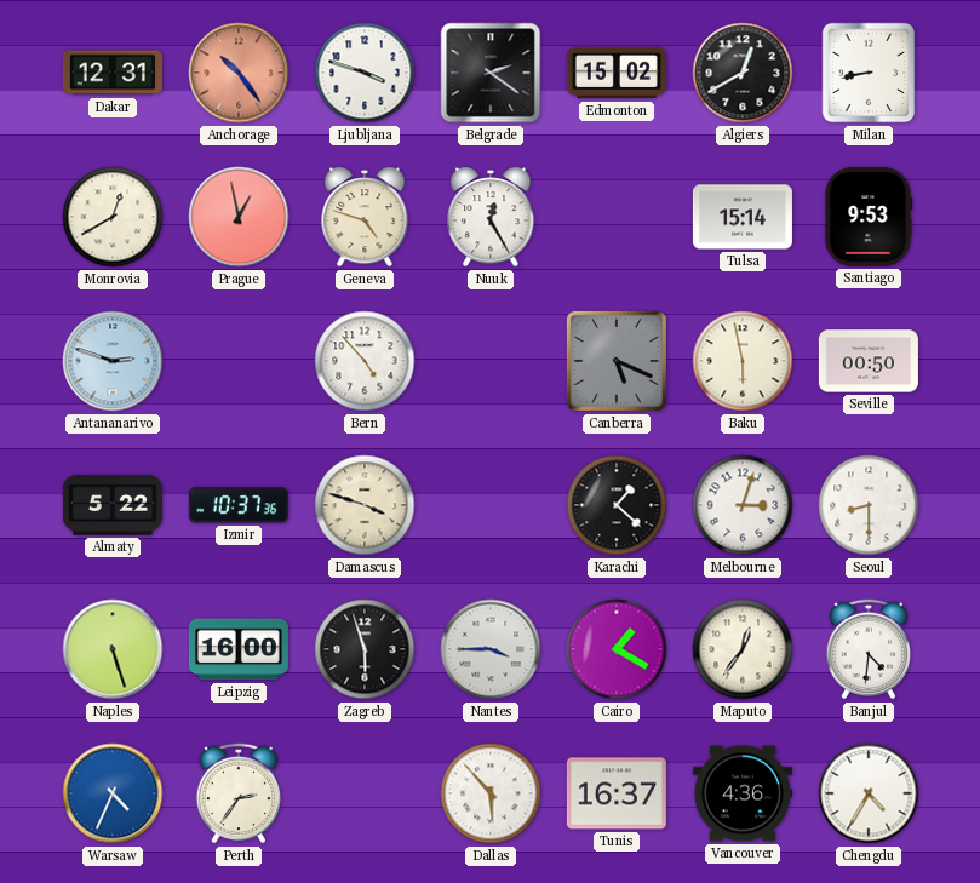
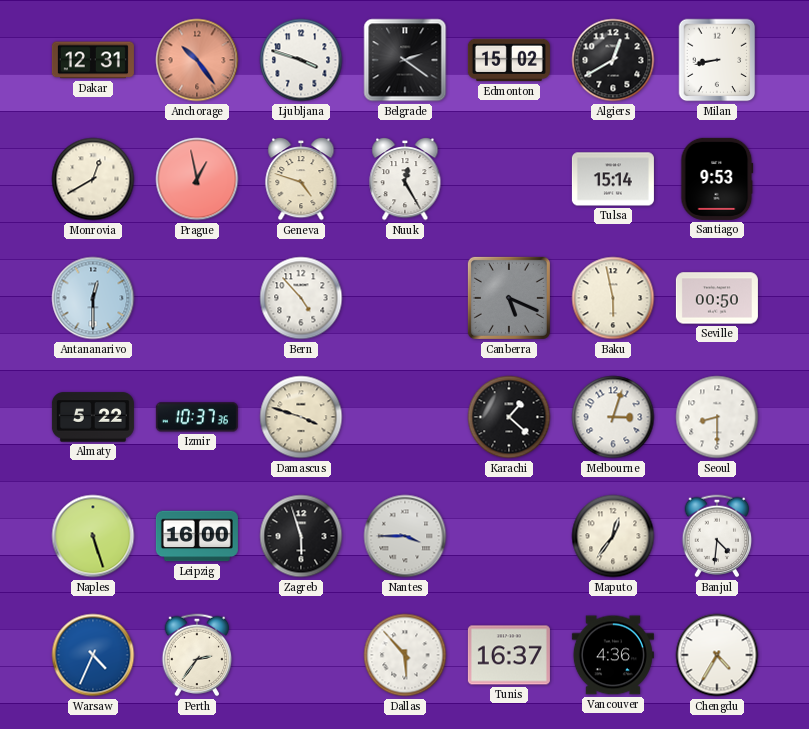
Antananarivo: 2:48 -> 12:30 (93, 298)
Cairo: 1:20 -> none (617, 649)
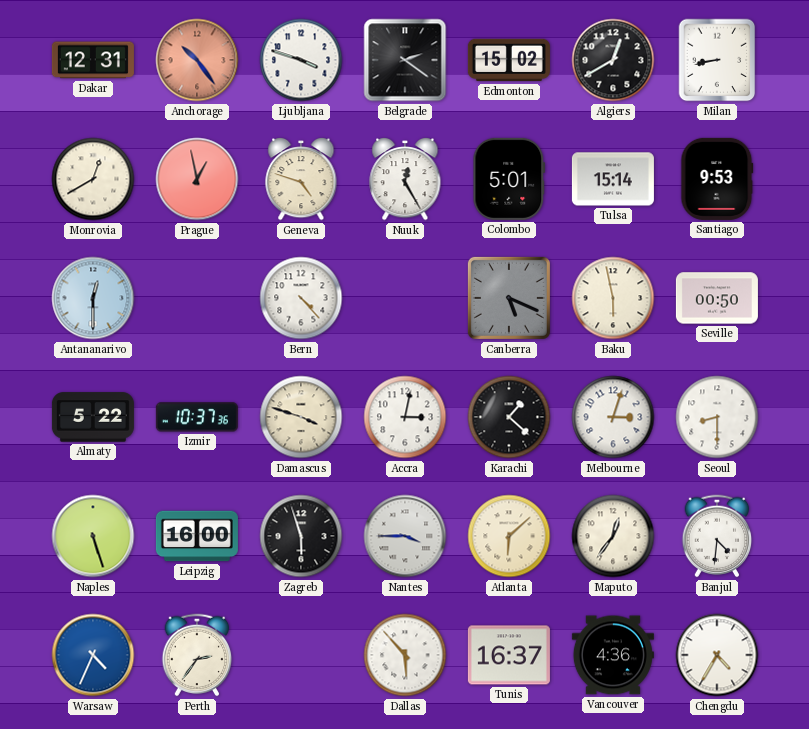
Colombo: none -> 5:01 (509, 179)
Bern: 4:53 -> 4:23 (301, 298)
Accra: none -> 3:02 (405, 417)
Atlanta: none -> 6:08 (509, 536)
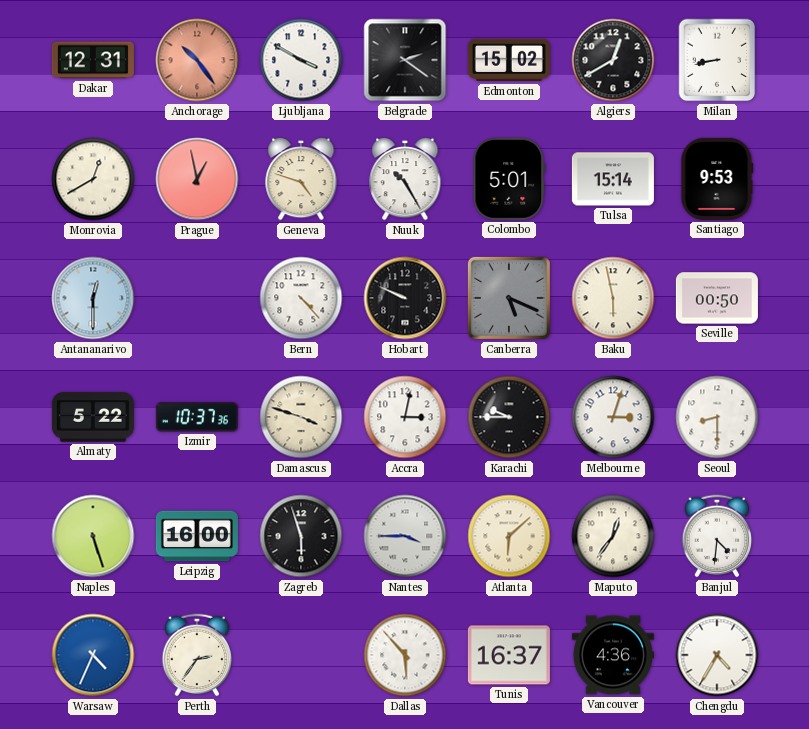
Ljubljana: 3:48 -> 3:50 (301, 60)
Nuuk: 12:25 -> 10:25 (405, 180)
Hobart: none -> 9:49 (405, 298)
Karachi: 1:22 -> 9:45 (509, 417)
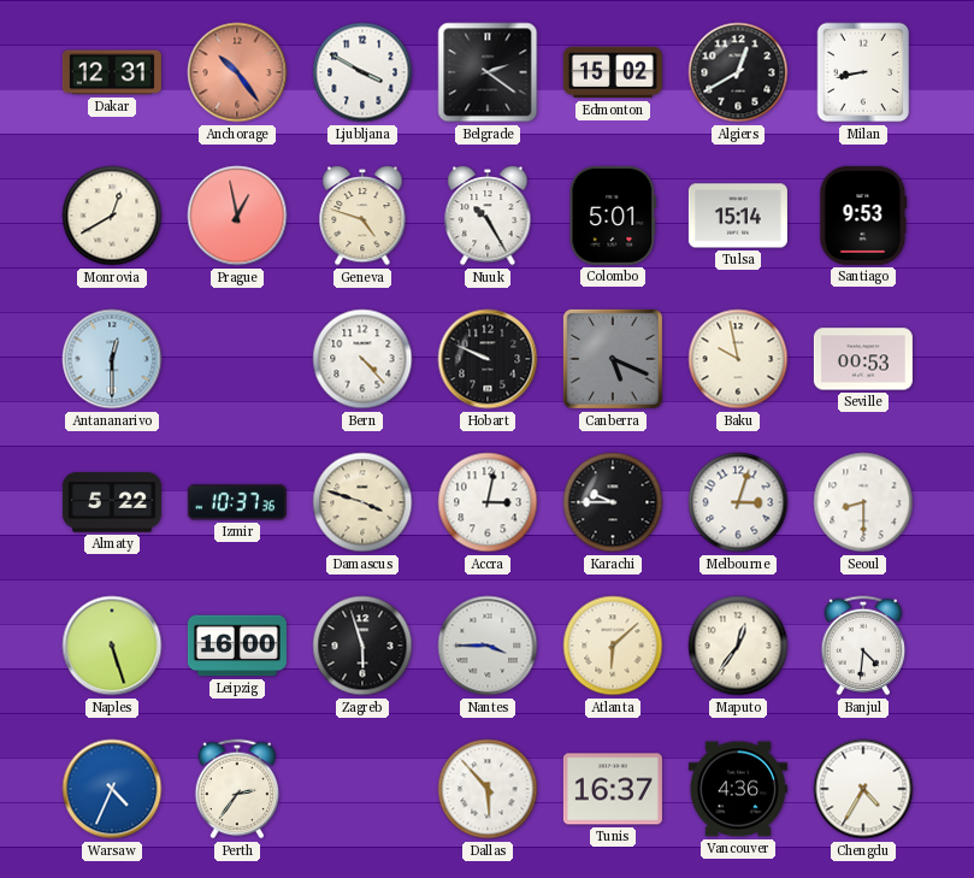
Baku: 5:58 -> 9:58 (738, 359)
Seville: 00:50 -> 00:53 (863, 359)
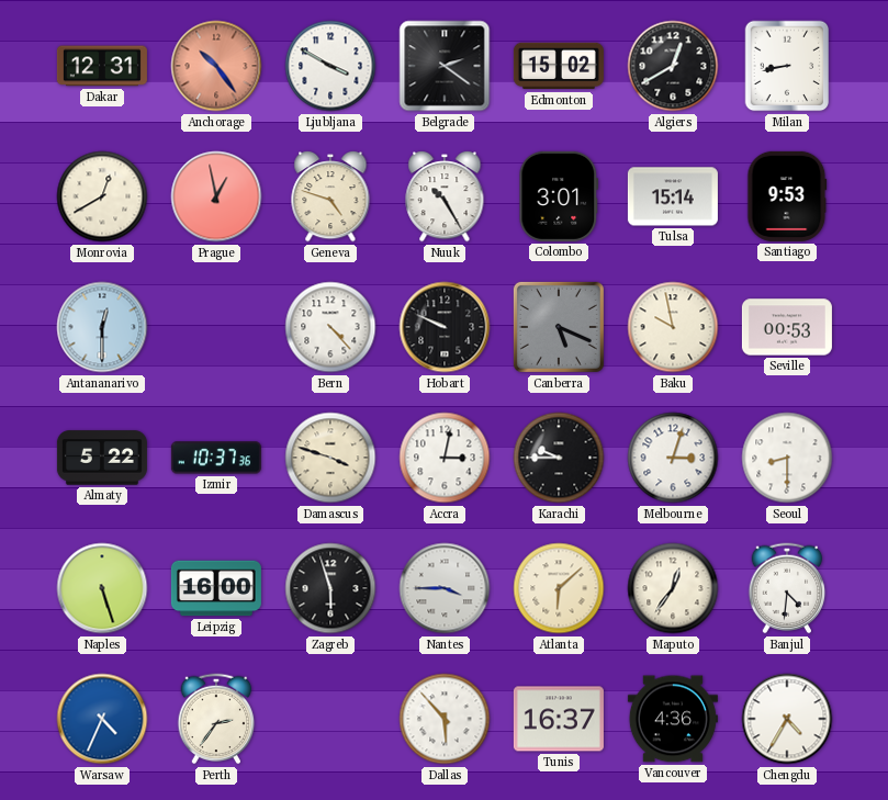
Colombo: 5:01 -> 3:01 (559, 196)
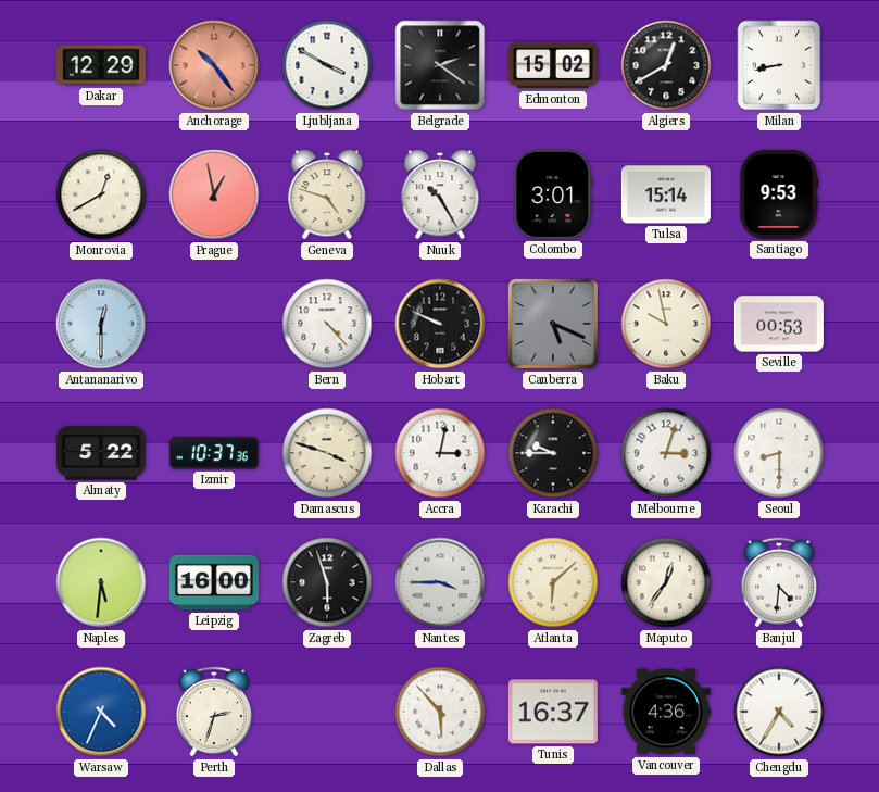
Dakar: 12:31 -> 12:29 (101, 65)
Naples: 5:27 -> 5:31 (101, 582)
Perth: 2:36 -> 2:33 (214, 712)
